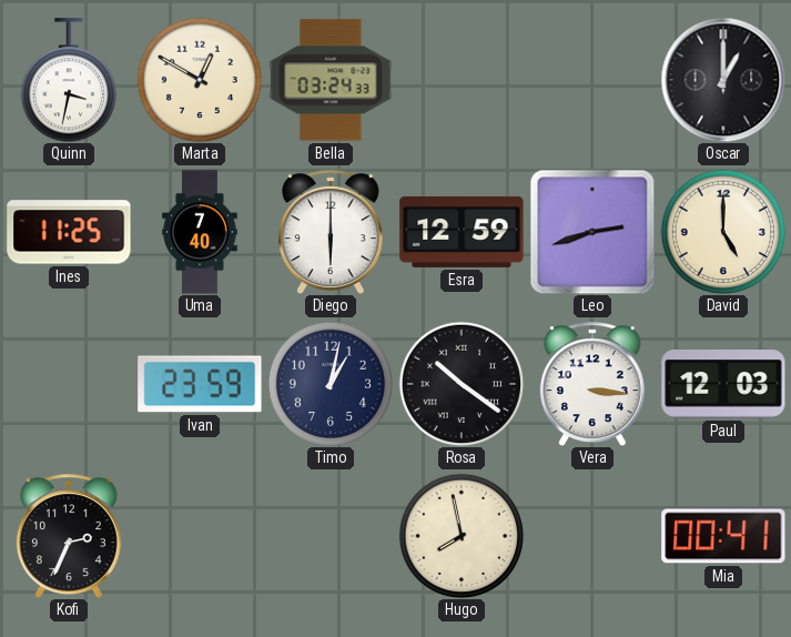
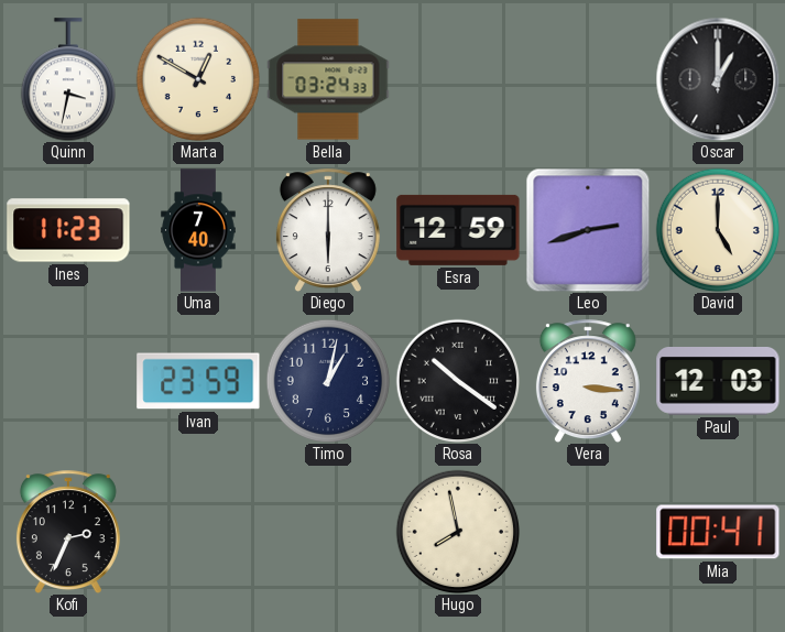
Ines: 11:25 -> 11:23 (68, 230)
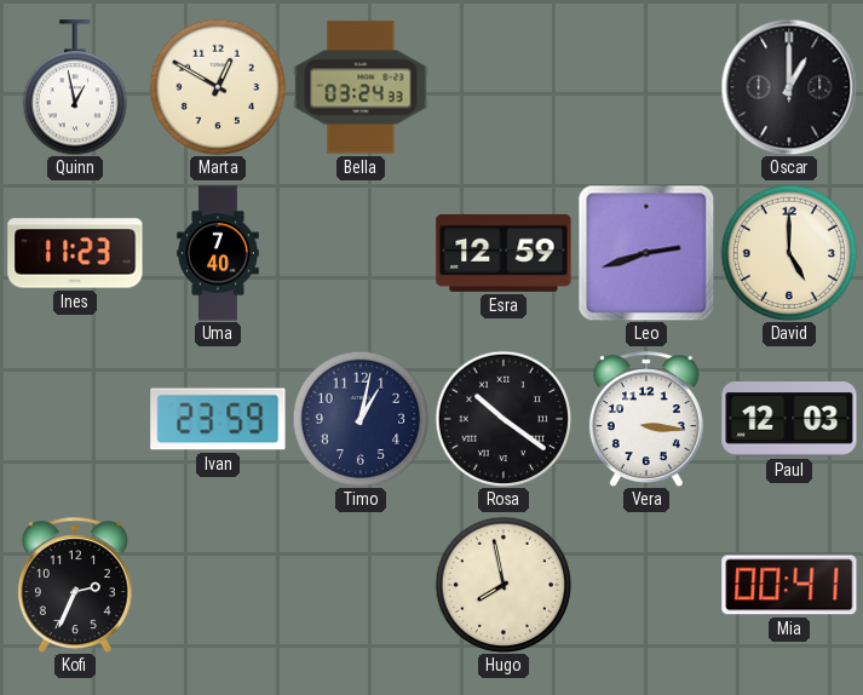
Quinn: 3:32 -> 12:58 (74, 87)
Diego: 6:00 -> none (328, 230)
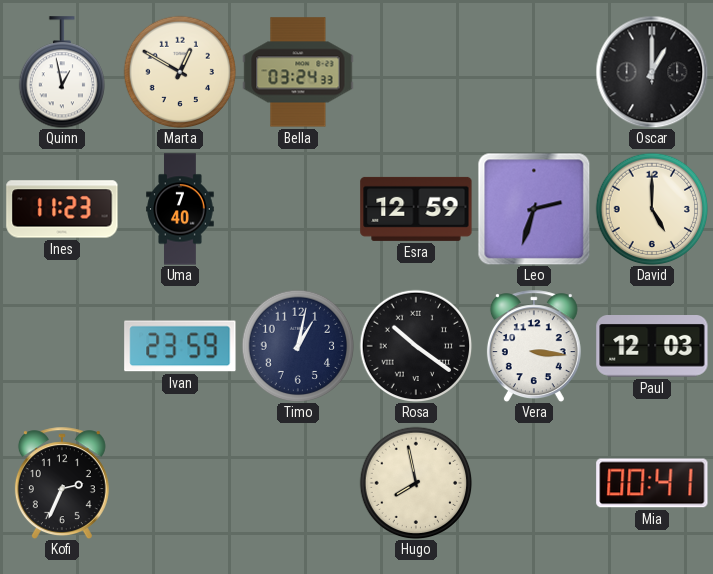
Leo: 2:42 -> 2:33 (534, 209)
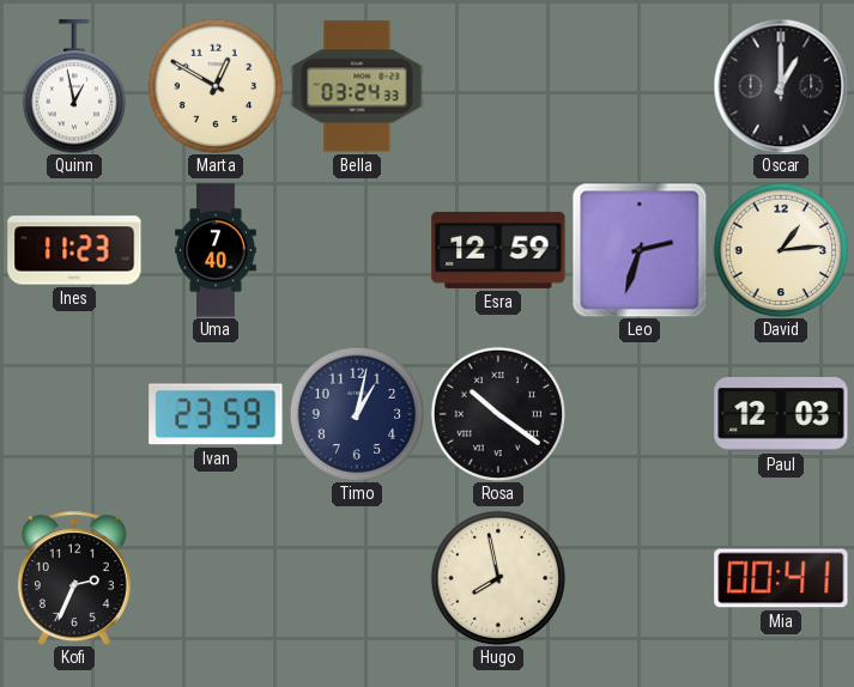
David: 5:00 -> 1:14 (781, 250)
Vera: 3:16 -> none (534, 346)
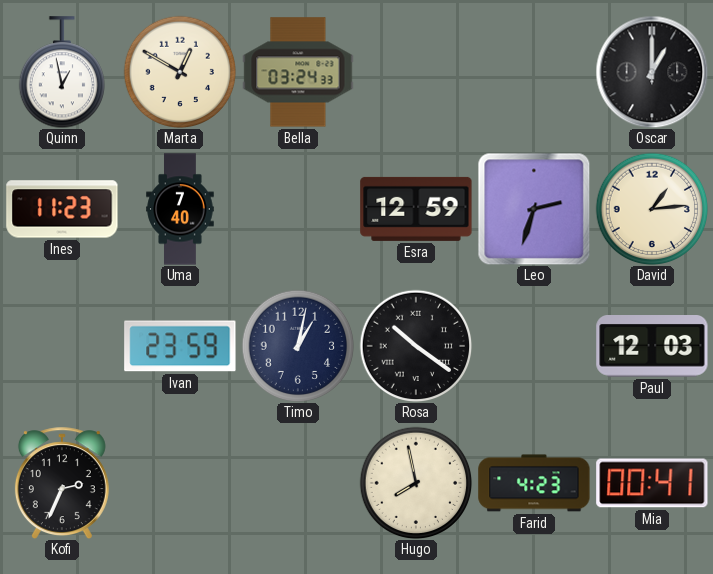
Farid: none -> 4:23 (534, 483)
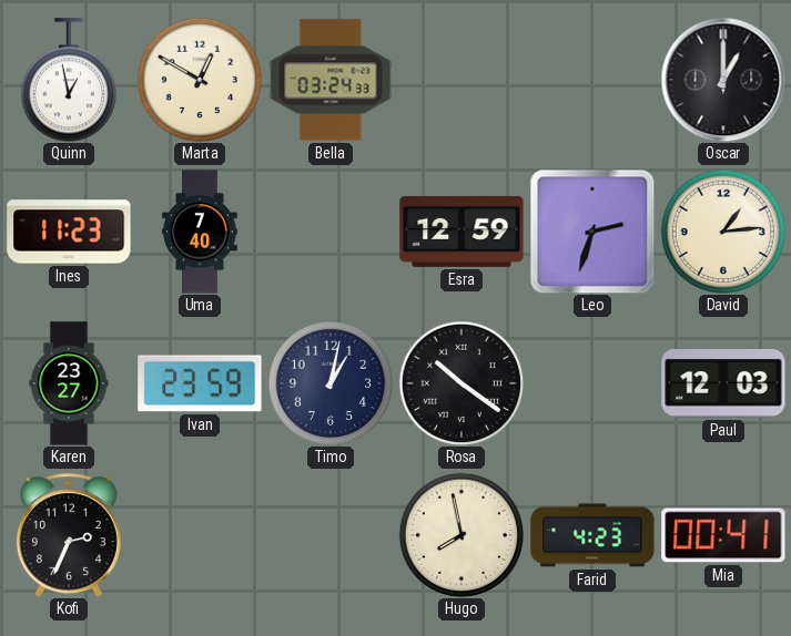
Karen: none -> 23:27 (69, 383)
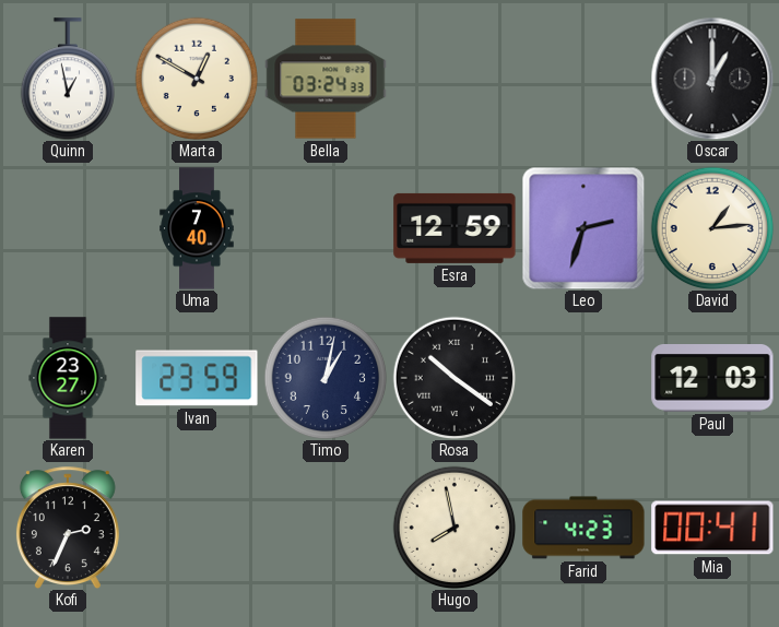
Ines: 11:23 -> none (69, 232)
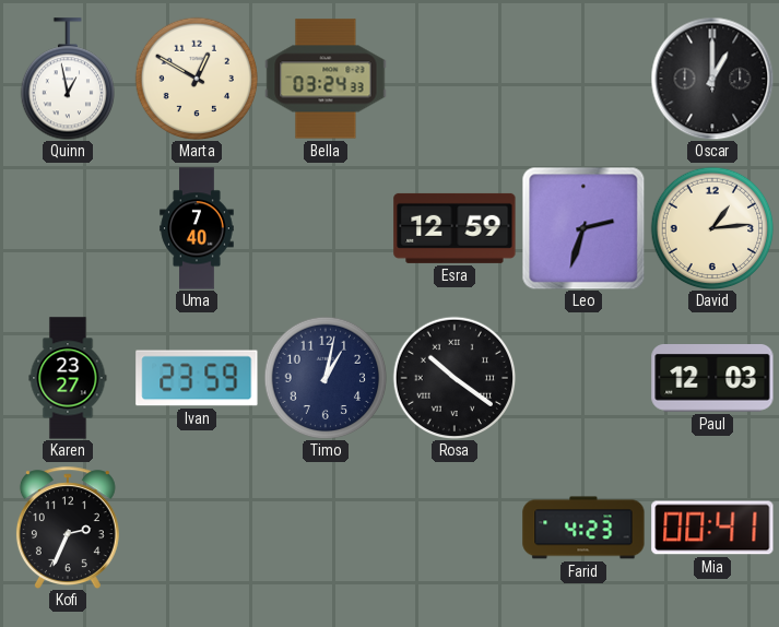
Hugo: 7:58 -> none (455, 528)
